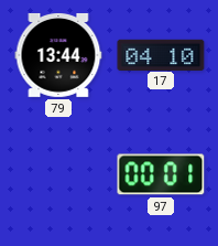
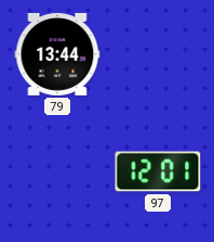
17: 04:10 -> none (161, 54)
97: 00:01 -> 12:01 (158, 171)
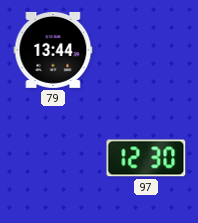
97: 12:01 -> 12:30 (146, 158)
